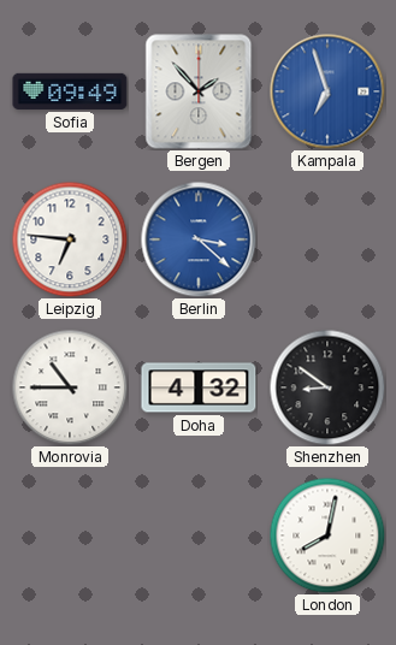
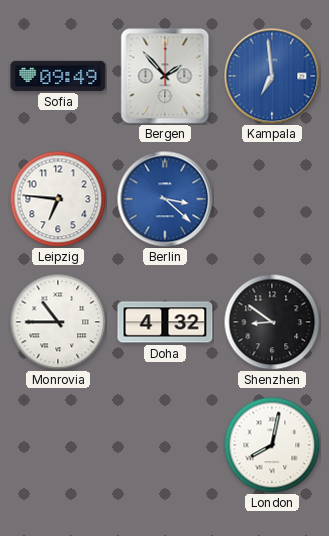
Kampala: 6:57 -> 6:59 (272, 76)
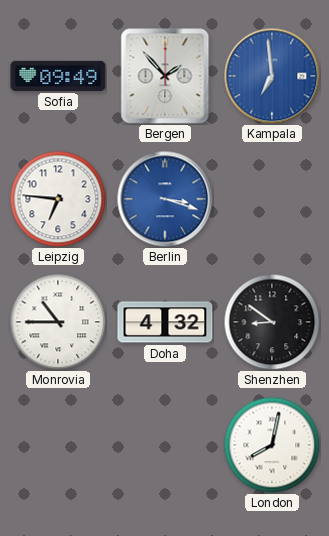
Berlin: 3:22 -> 3:18 (165, 199)
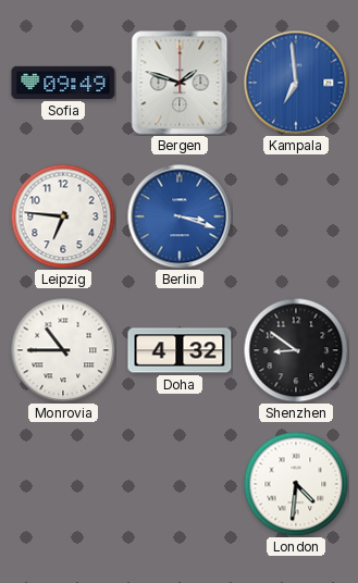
Bergen: 1:53 -> 1:48 (180, 83)
London: 8:02 -> 4:31 (296, 484)
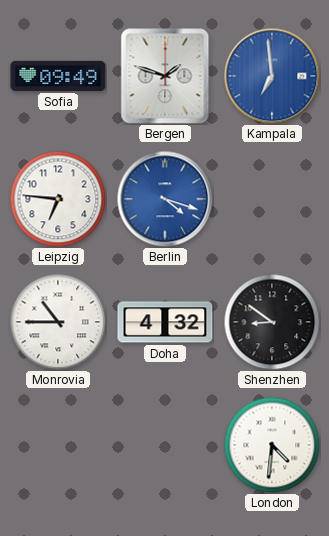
Berlin: 3:18 -> 4:18 (165, 199)
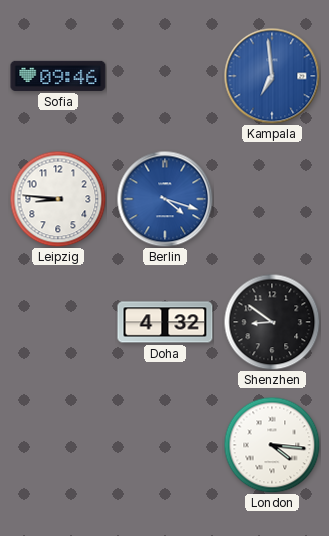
Sofia: 09:49 -> 09:46 (58, 76)
Bergen: 1:48 -> none (165, 76)
Leipzig: 6:46 -> 8:46 (58, 199)
Monrovia: 10:45 -> none (58, 322)
London: 4:31 -> 4:16 (272, 445)
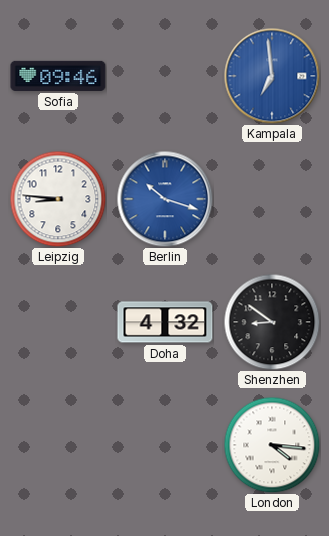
Berlin: 4:18 -> 10:18 (165, 199)
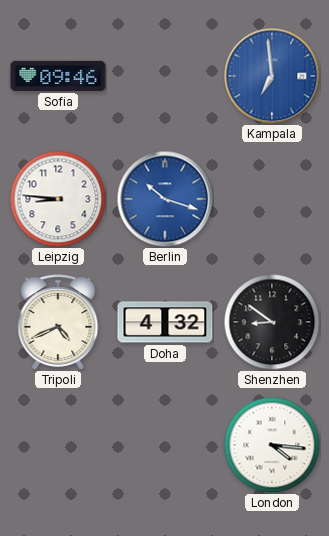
Tripoli: none -> 4:41 (58, 322)
